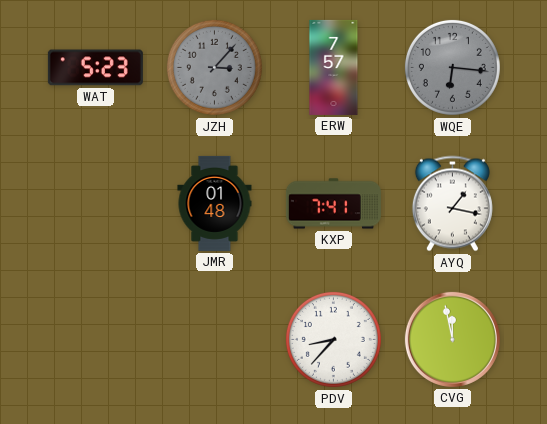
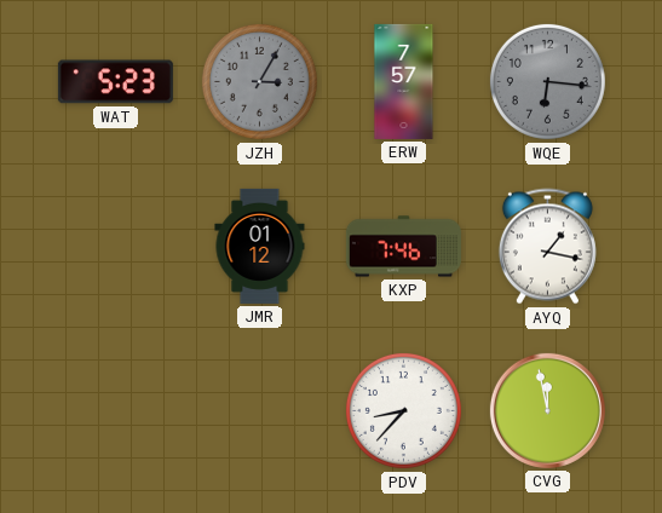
JZH: 3:07 -> 3:05 (259, 81)
JMR: 01:48 -> 01:12 (260, 246)
KXP: 7:41 -> 7:46 (403, 247)
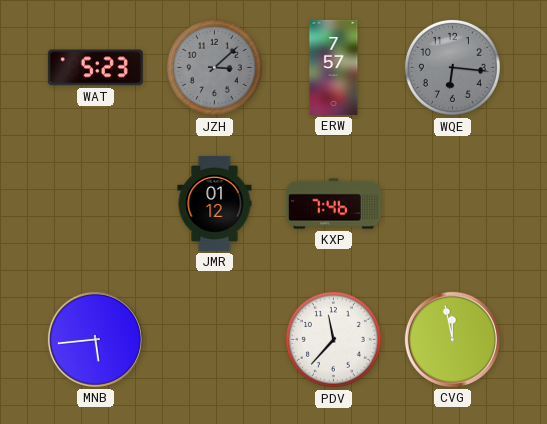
JZH: 3:05 -> 3:08 (214, 67)
AYQ: 1:17 -> none (547, 247)
MNB: none -> 5:44 (95, 339)
PDV: 8:37 -> 11:37 (333, 339)
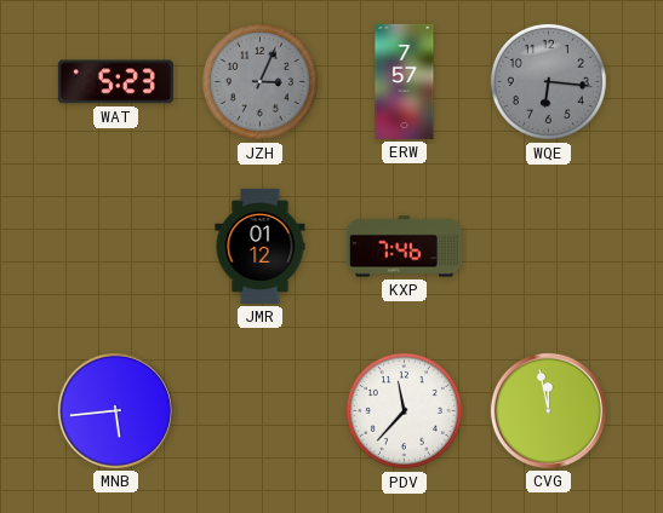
JZH: 3:08 -> 3:04 (259, 81)
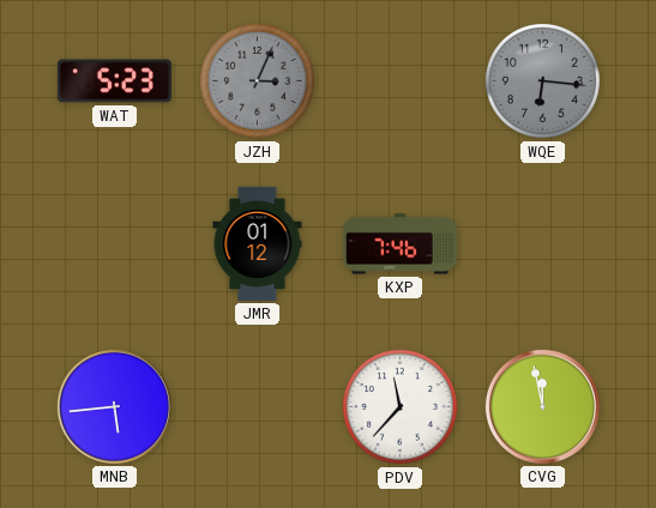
ERW: 7:57 -> none (405, 81)
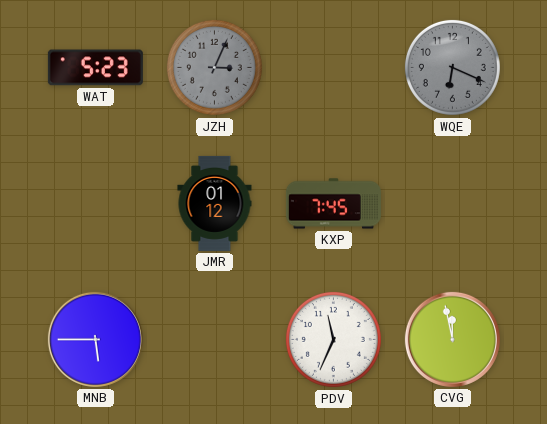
WQE: 6:16 -> 6:19 (452, 67)
KXP: 7:46 -> 7:45 (333, 204)
MNB: 5:44 -> 5:45 (95, 339)
PDV: 11:37 -> 11:34 (333, 339)
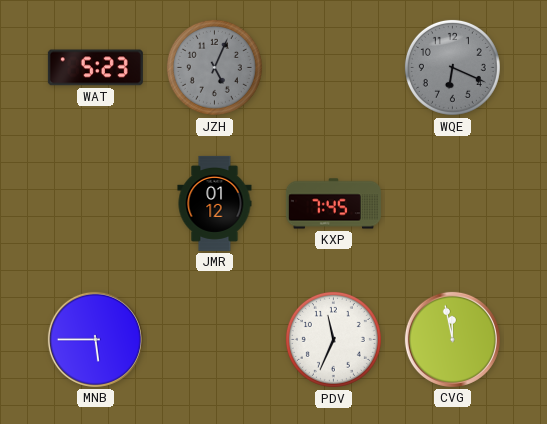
JZH: 3:04 -> 5:04 (214, 67)
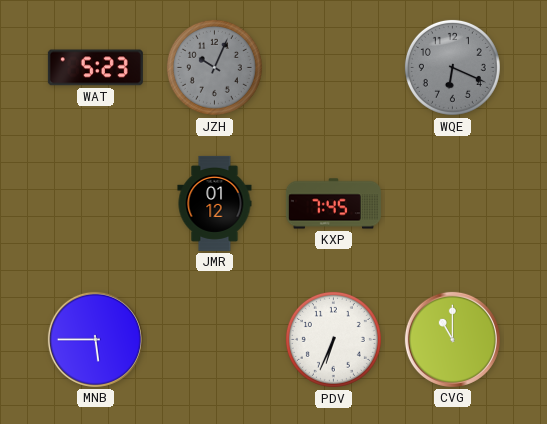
JZH: 5:04 -> 10:04 (214, 67)
PDV: 11:34 -> 6:34 (333, 339)
CVG: 11:58 -> 11:00 (452, 339)
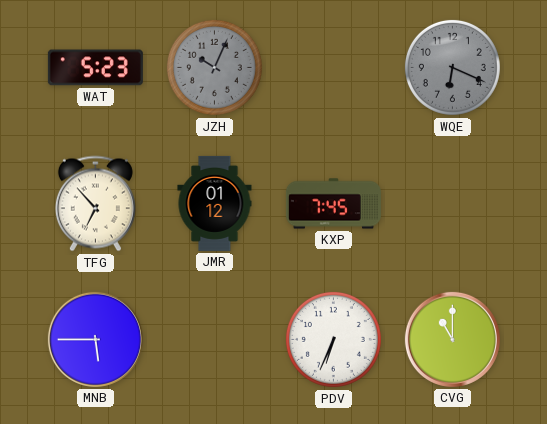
TFG: none -> 6:53 (95, 204)
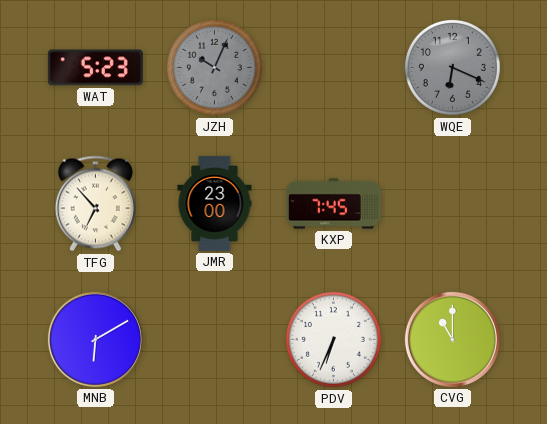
JMR: 01:12 -> 23:00 (215, 203)
MNB: 5:45 -> 6:10 (95, 339)
